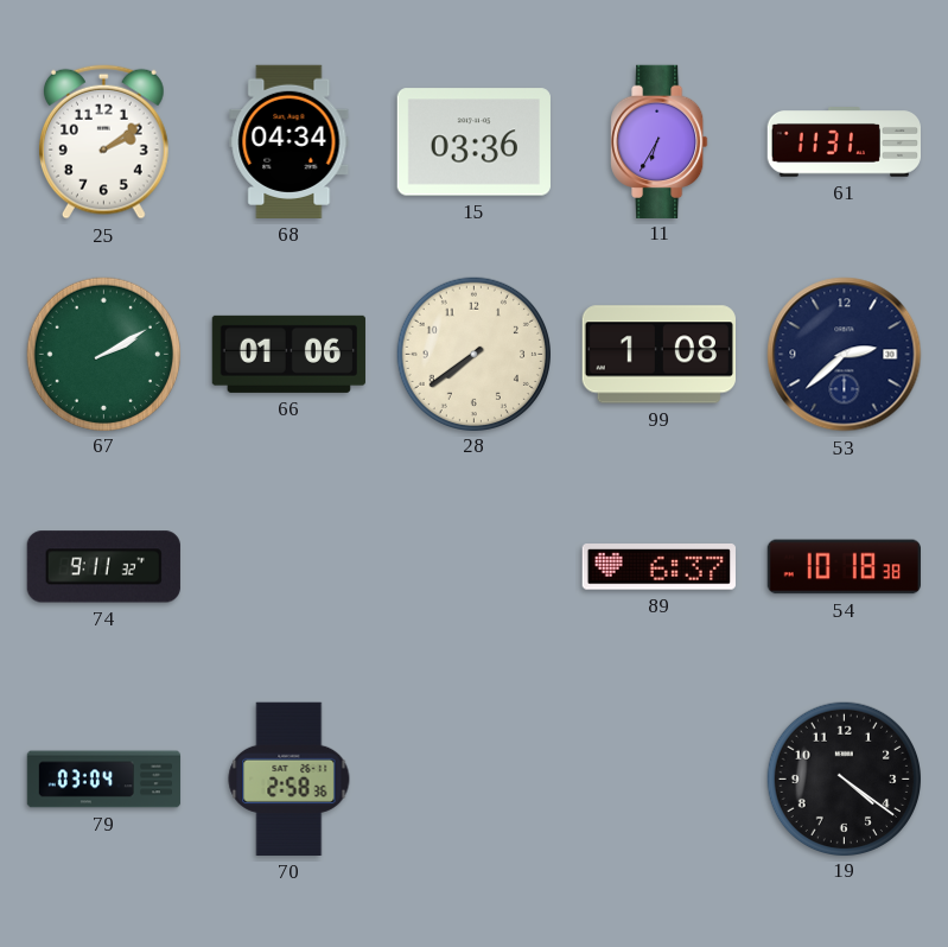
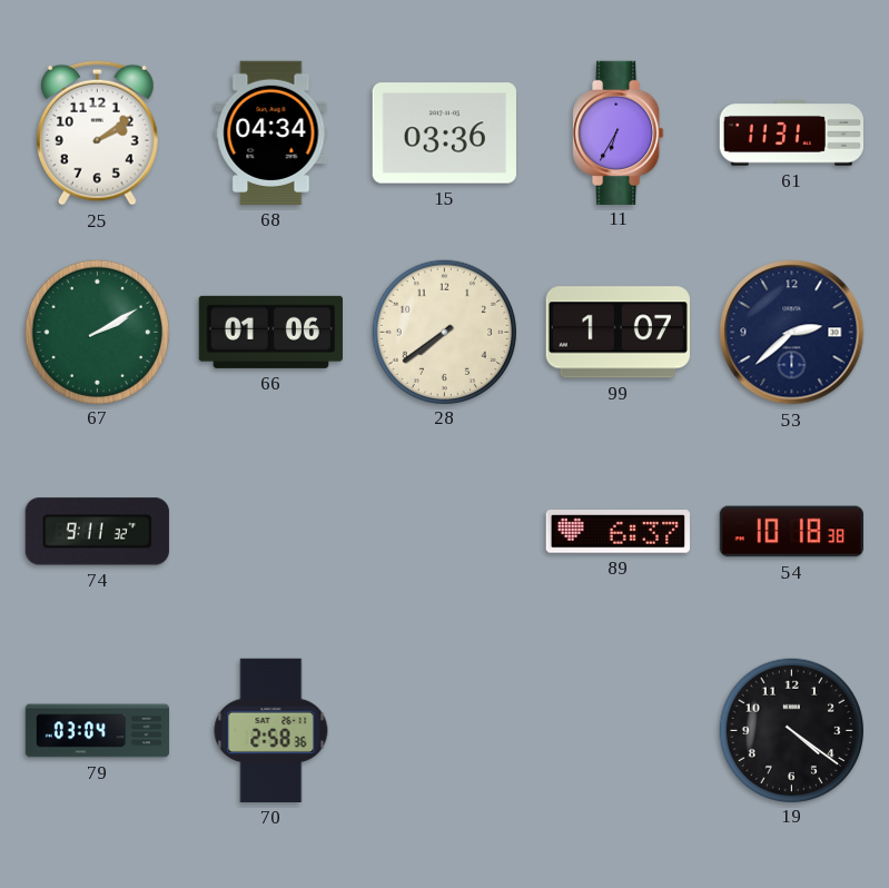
99: 1:08 -> 1:07 (618, 333)
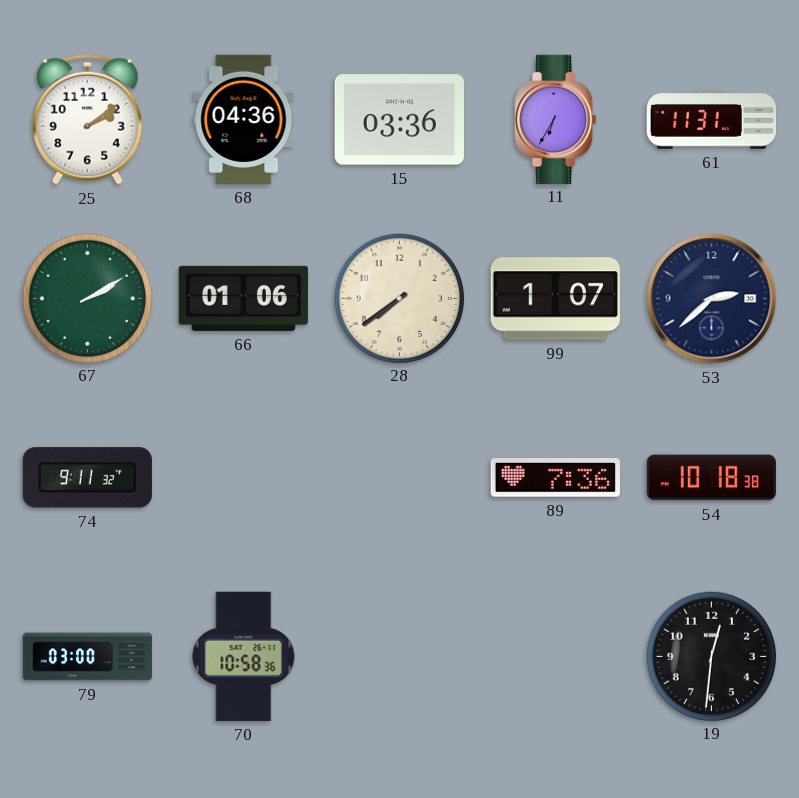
68: 04:34 -> 04:36 (244, 119)
89: 6:37 -> 7:36 (555, 478)
79: 03:04 -> 03:00 (88, 657)
70: 2:58 -> 10:58 (244, 656)
19: 4:21 -> 12:31 (711, 656)
